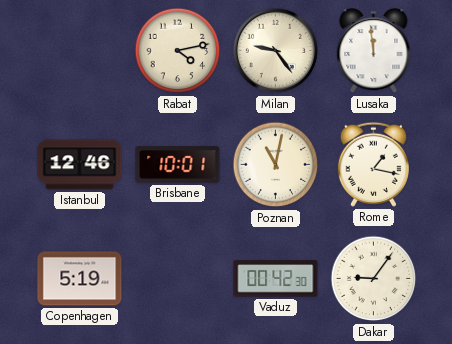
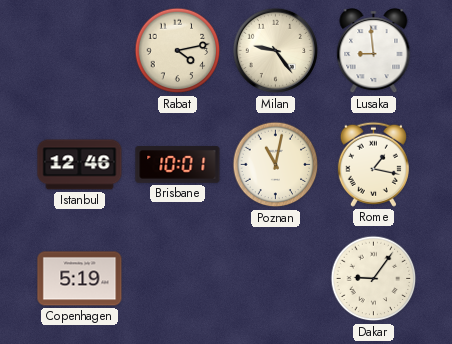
Lusaka: 11:59 -> 8:59 (374, 52)
Vaduz: 00:42 -> none (276, 279)
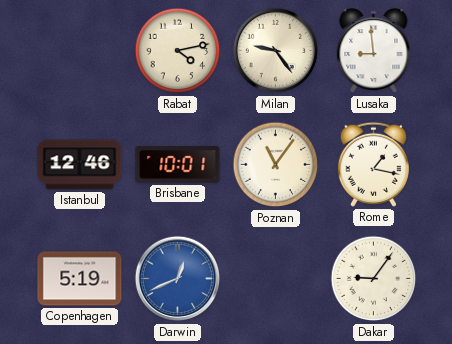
Poznan: 11:02 -> 11:06 (276, 165)
Darwin: none -> 12:41 (178, 279)
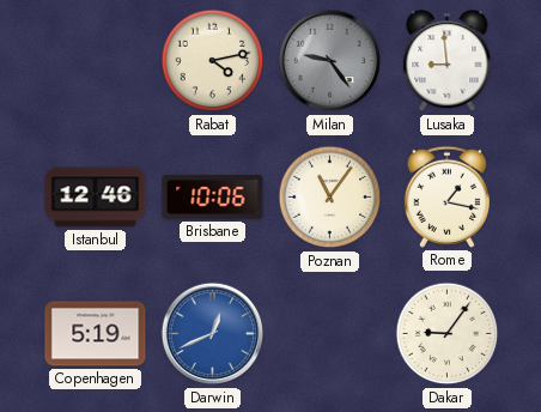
Milan dial: cream -> grey (330, 61)
Brisbane: 10:01 -> 10:06 (213, 198)
